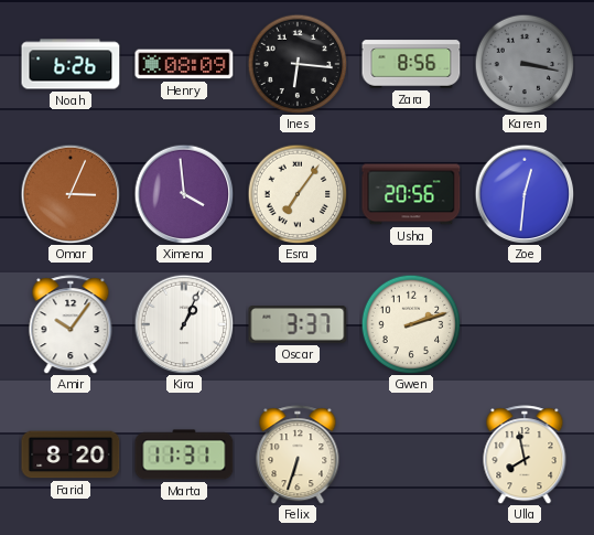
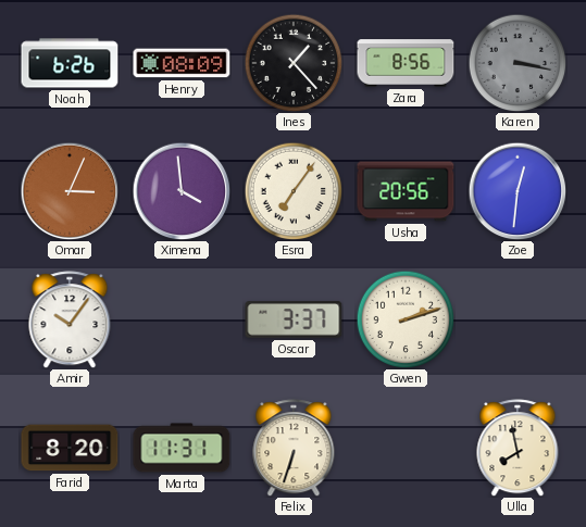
Ines: 6:16 -> 1:23 (294, 63)
Kira: 1:04 -> none (184, 324)
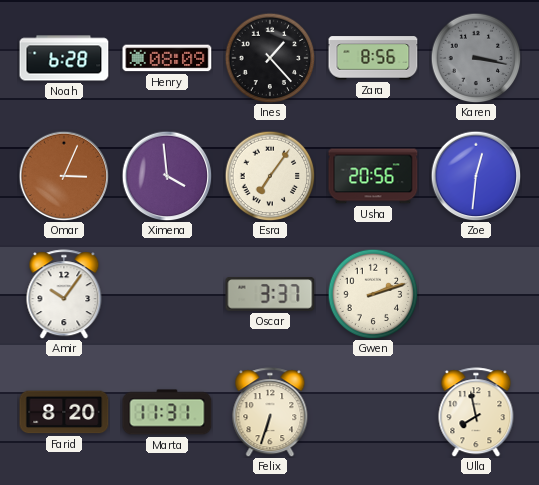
Noah: 6:26 -> 6:28 (64, 58)
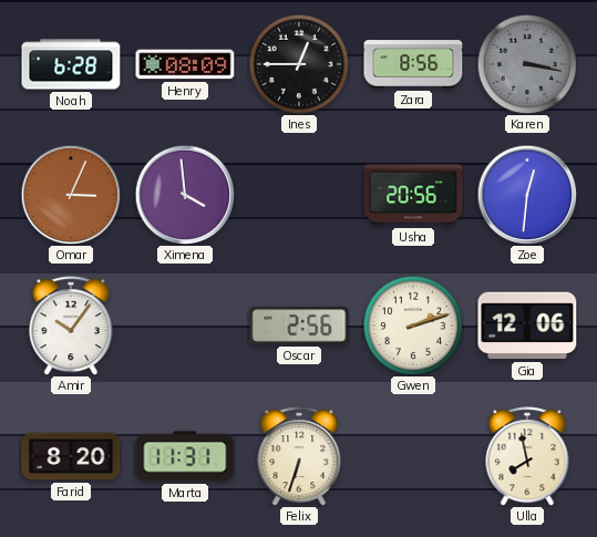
Ines: 1:23 -> 12:45 (299, 64)
Esra: 7:06 -> none (270, 176)
Oscar: 3:37 -> 2:56 (299, 326)
Gia: none -> 12:06 (527, 326)
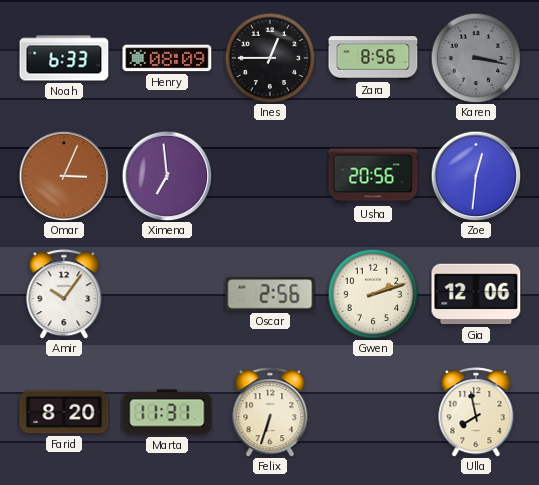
Noah: 6:28 -> 6:33 (64, 58)
Ximena: 3:59 -> 6:59 (167, 176)
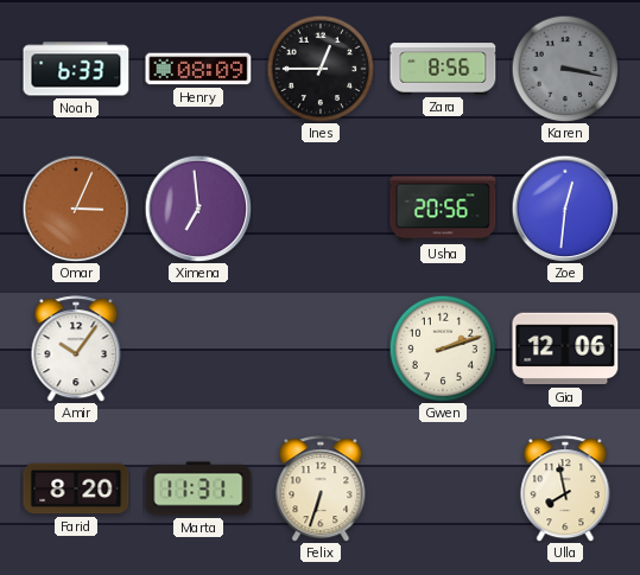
Oscar: 2:56 -> none (270, 294)
